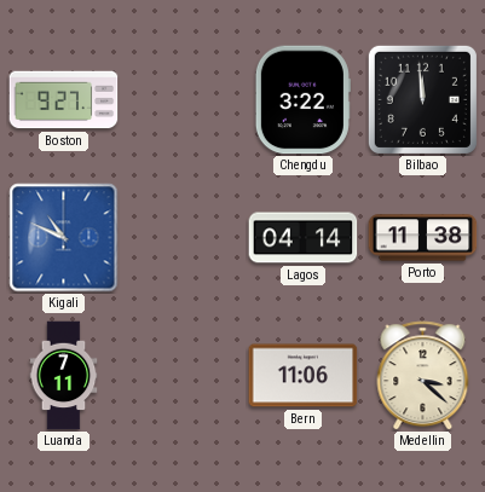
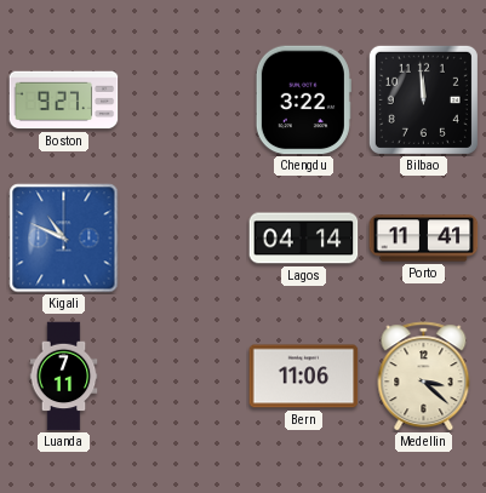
Porto: 11:38 -> 11:41 (424, 239)
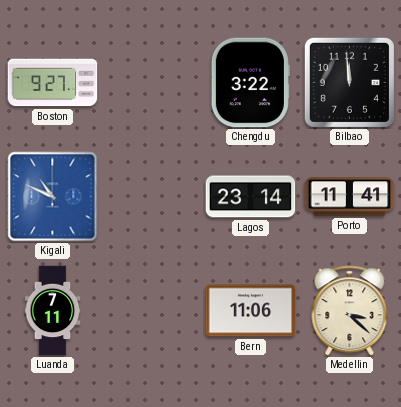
Lagos: 04:14 -> 23:14 (251, 197)
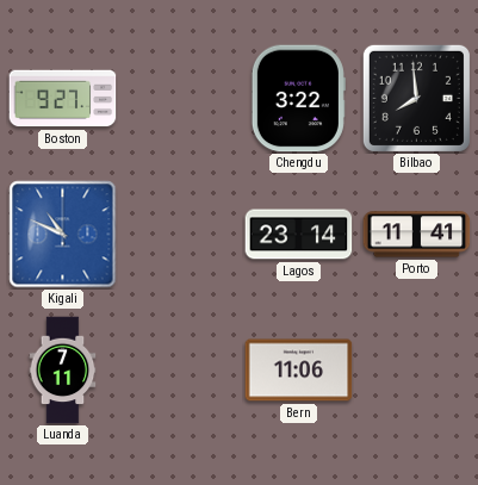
Bilbao: 11:59 -> 7:59 (416, 98)
Medellin: 3:22 -> none (350, 311)
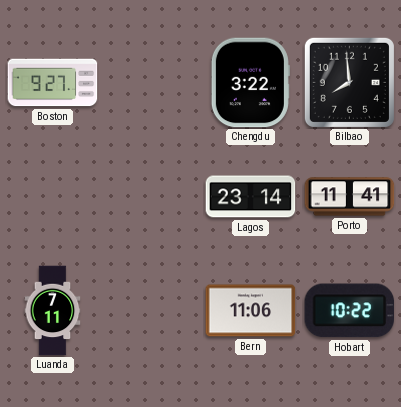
Kigali: 10:49 -> none (63, 235)
Hobart: none -> 10:22 (350, 311)
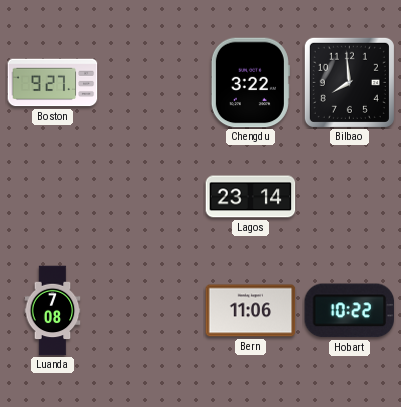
Porto: 11:41 -> none (350, 197)
Luanda: 7:11 -> 7:08 (53, 311)
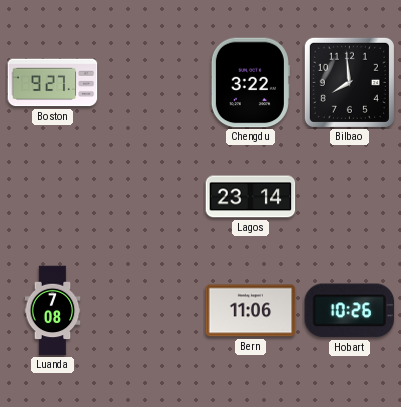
Hobart: 10:22 -> 10:26 (350, 311)
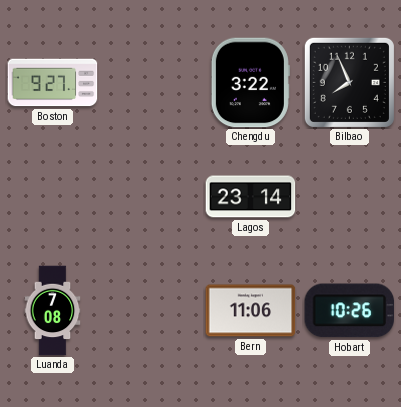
Bilbao: 7:59 -> 7:56 (349, 82)
